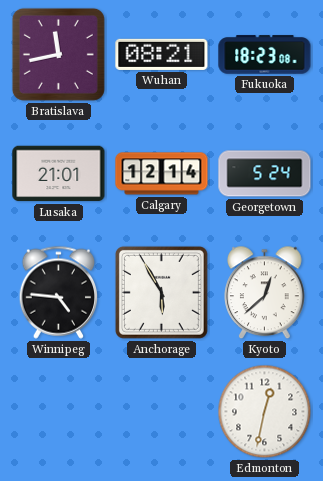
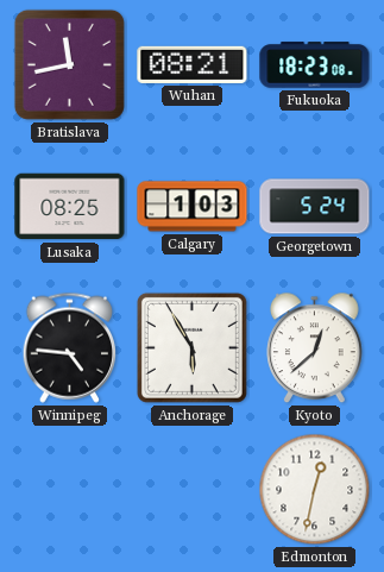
Lusaka: 21:01 -> 08:25 (70, 207)
Calgary: 12:14 -> 1:03 (193, 207)
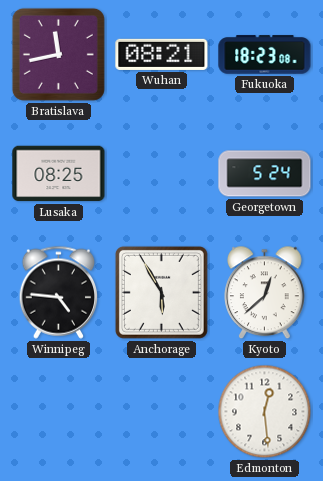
Calgary: 1:03 -> none (193, 207)
Edmonton: 12:32 -> 12:29 (265, 412)
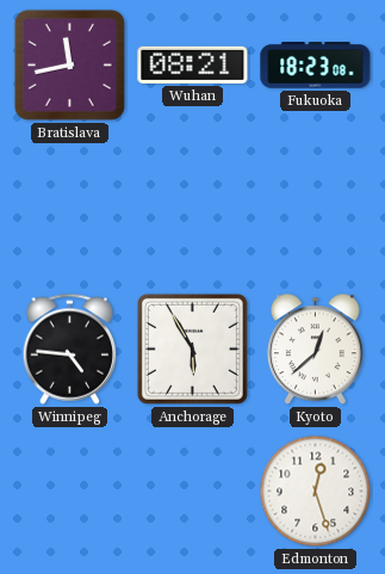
Lusaka: 08:25 -> none (59, 174)
Georgetown: 5:24 -> none (265, 174)
Edmonton: 12:29 -> 12:27 (316, 492)
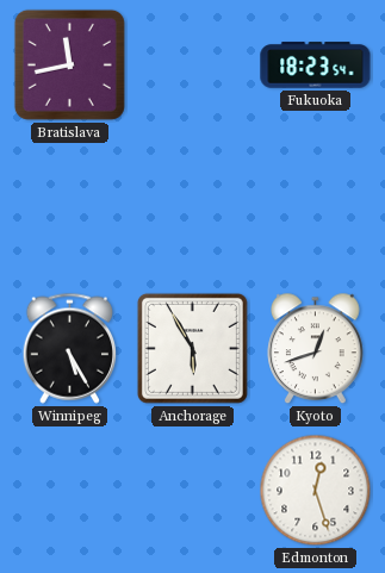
Wuhan: 08:21 -> none (193, 64)
Fukuoka: 18:23:08 -> 18:23:54 (316, 66)
Winnipeg: 4:46 -> 5:25 (69, 348)
Kyoto: 12:38 -> 12:42 (316, 349)
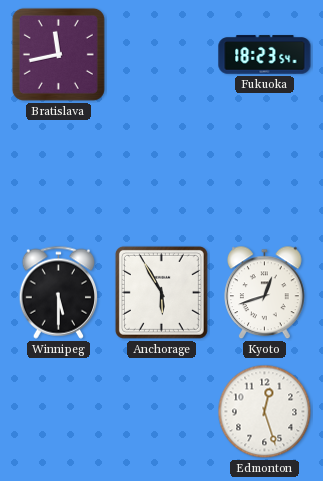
Winnipeg: 5:25 -> 5:30 (58, 292)
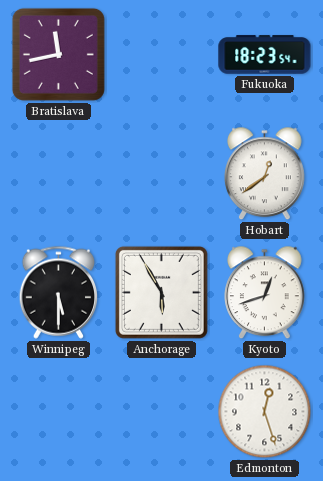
Hobart: none -> 12:39 (265, 174)
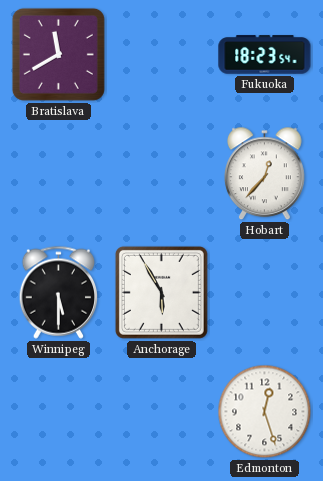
Bratislava: 11:43 -> 11:40 (58, 54)
Hobart: 12:39 -> 12:37 (265, 174)
Kyoto: 12:42 -> none (265, 293)
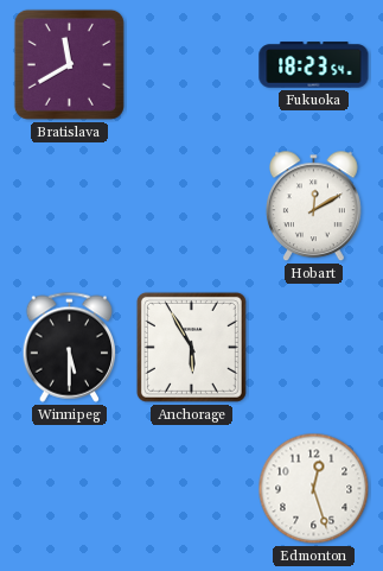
Hobart: 12:37 -> 12:10 (314, 207)
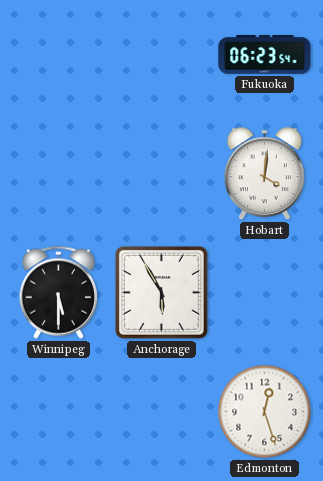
Bratislava: 11:40 -> none (69, 64)
Fukuoka: 18:23 -> 06:23 (265, 55)
Hobart: 12:10 -> 4:01 (265, 174)
